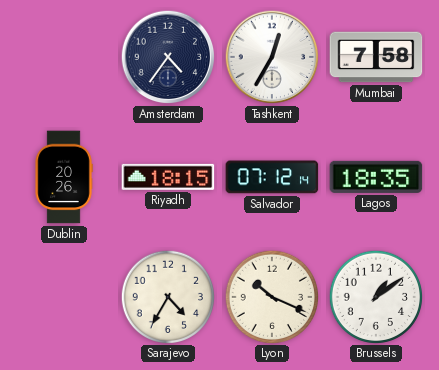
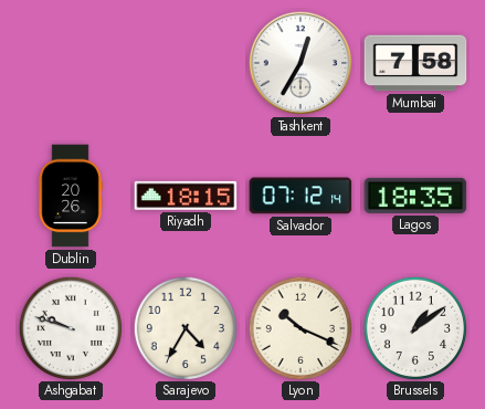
Amsterdam: 4:36 -> none (168, 57)
Ashgabat: none -> 9:48 (70, 327)
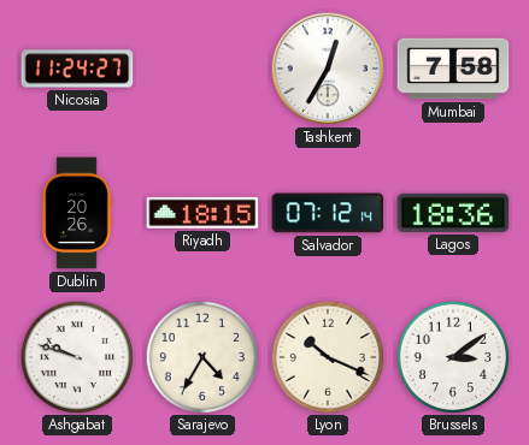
Nicosia: none -> 11:24 (77, 69)
Lagos: 18:35 -> 18:36 (453, 213)
Brussels: 1:09 -> 3:09 (452, 356)
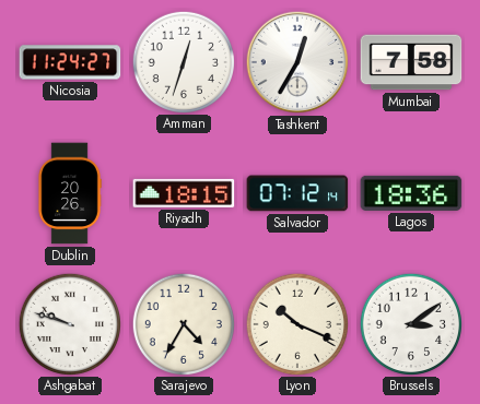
Amman: none -> 12:33 (183, 61)
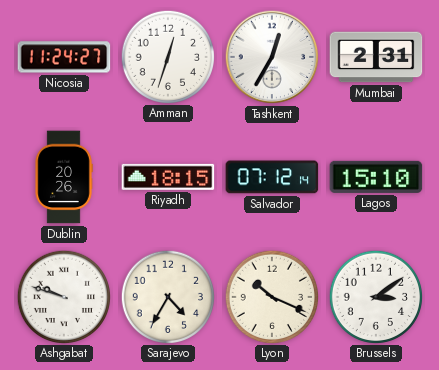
Mumbai: 7:58 -> 2:31 (376, 57)
Lagos: 18:36 -> 15:10 (376, 177)
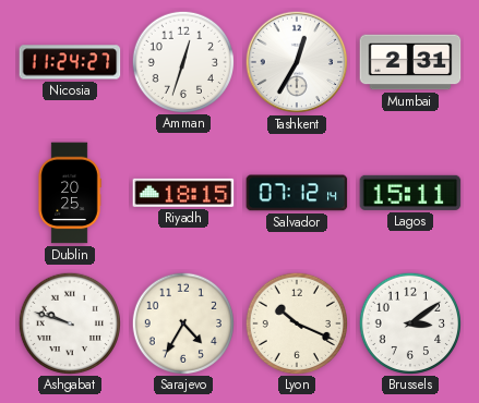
Dublin: 20:26 -> 20:25 (70, 193)
Lagos: 15:10 -> 15:11 (410, 193)
